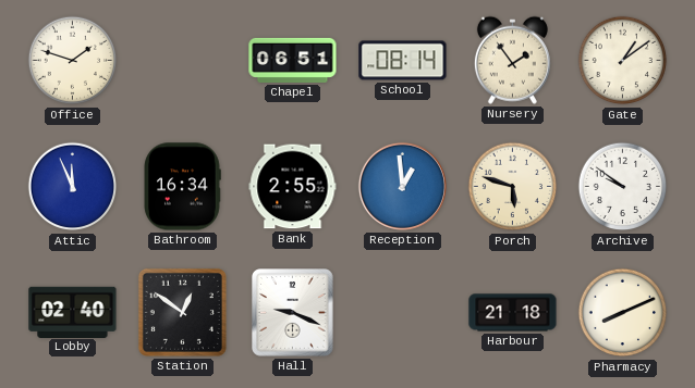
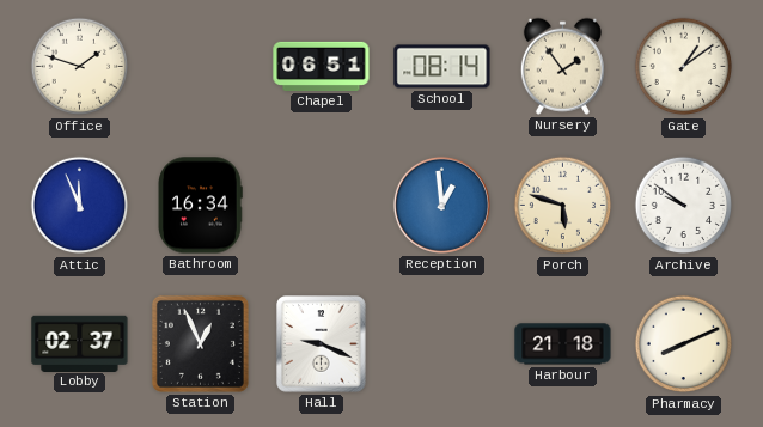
Bank: 2:55 -> none (293, 187)
Lobby: 02:40 -> 02:37 (80, 343)
Station: 12:51 -> 12:56 (200, 343)
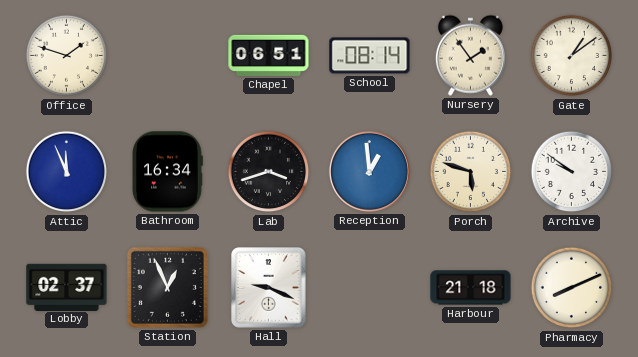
Lab: none -> 3:42 (269, 172)
